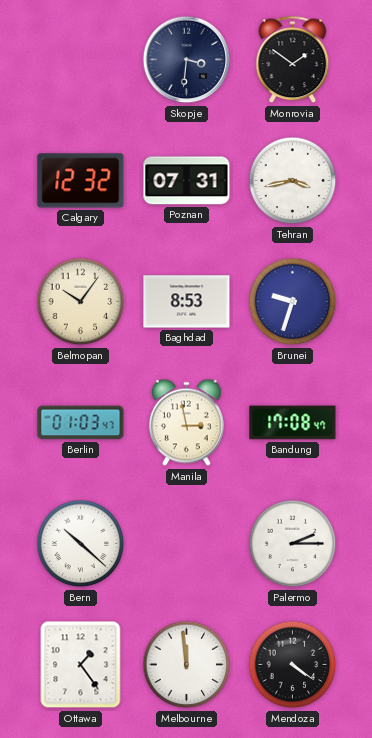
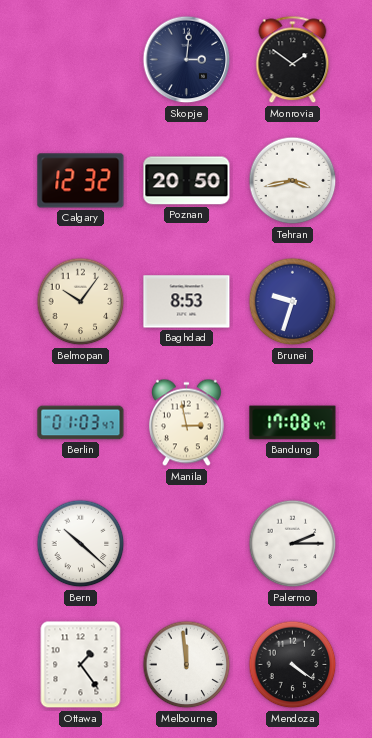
Skopje: 3:31 -> 3:01 (187, 60)
Poznan: 07:31 -> 20:50 (187, 181)
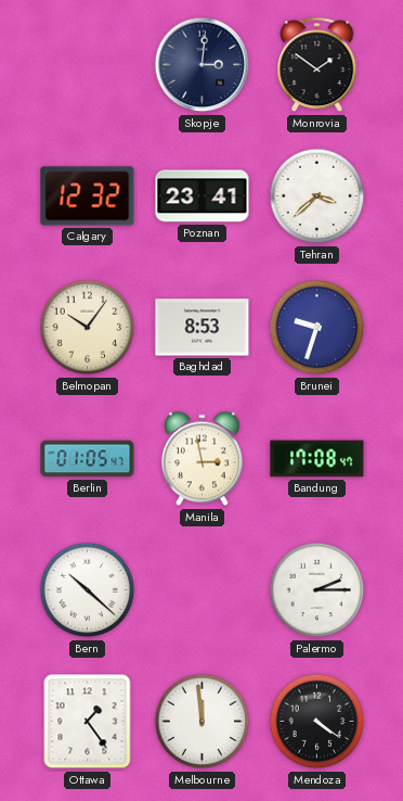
Poznan: 20:50 -> 23:41 (203, 196)
Tehran: 3:43 -> 3:38 (317, 196)
Berlin: 01:03 -> 01:05 (88, 459)
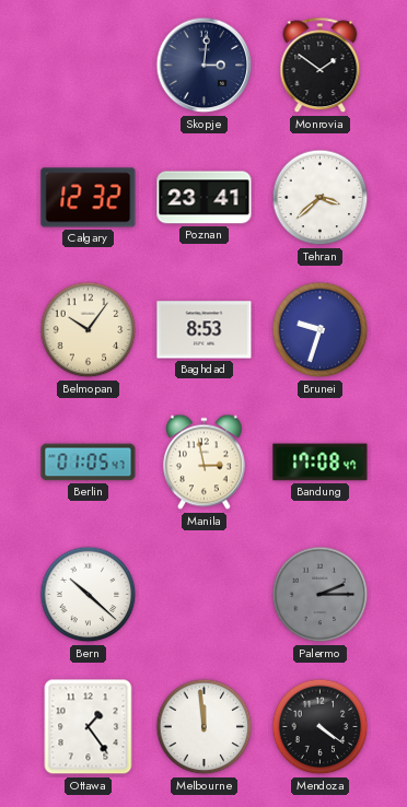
Palermo dial: white -> grey (321, 595)
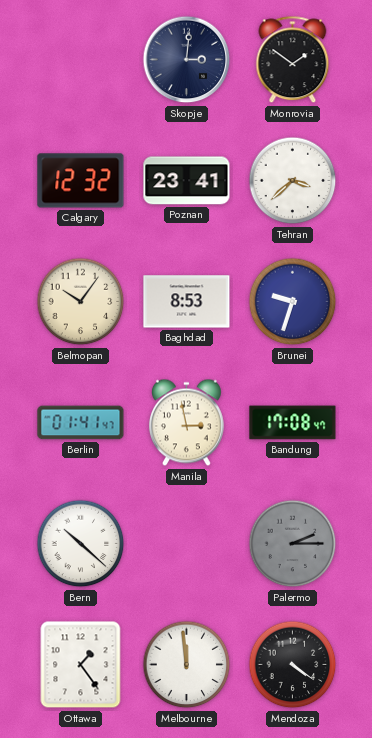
Berlin: 01:05 -> 01:41 (81, 423)
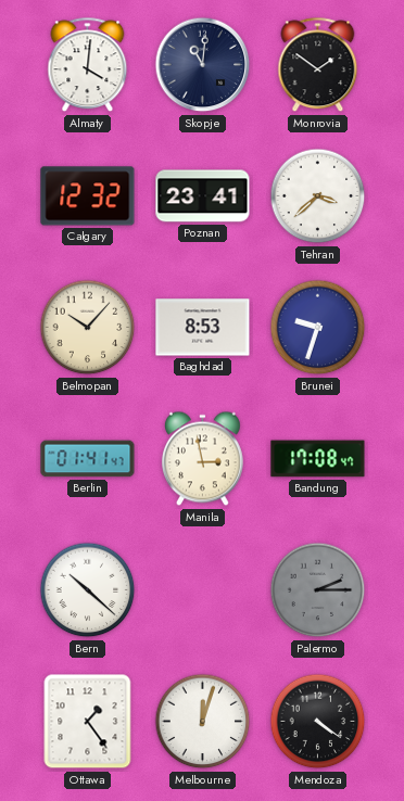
Almaty: none -> 4:01 (88, 65)
Skopje: 3:01 -> 11:01 (203, 65)
Belmopan: 10:06 -> 10:07 (88, 328)
Melbourne: 11:59 -> 12:03 (203, 722)
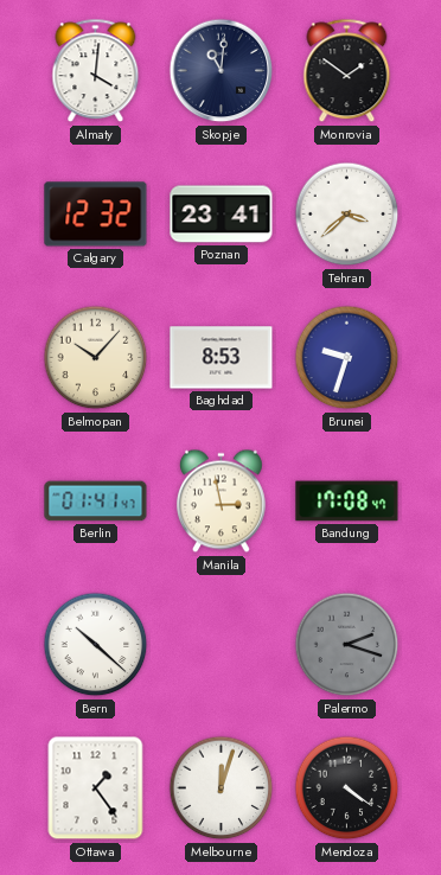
Palermo: 2:15 -> 2:18 (347, 645)
